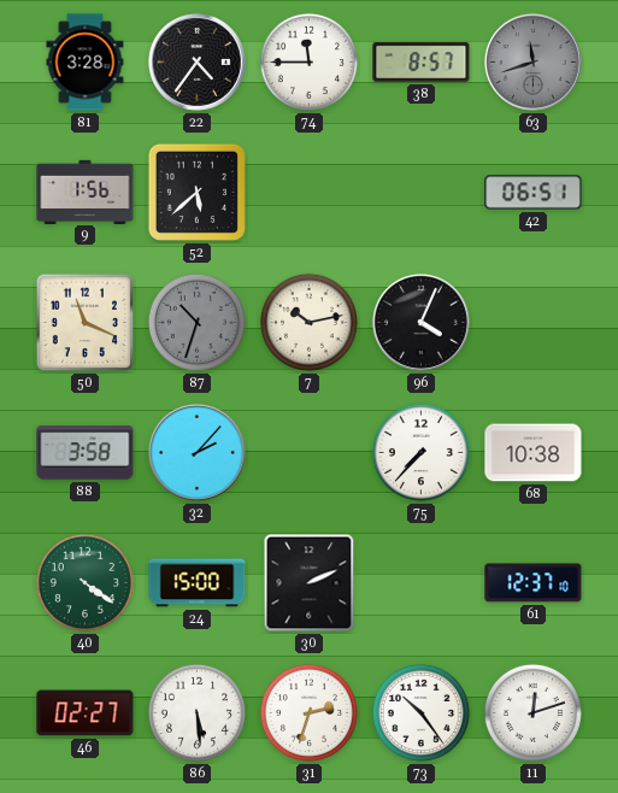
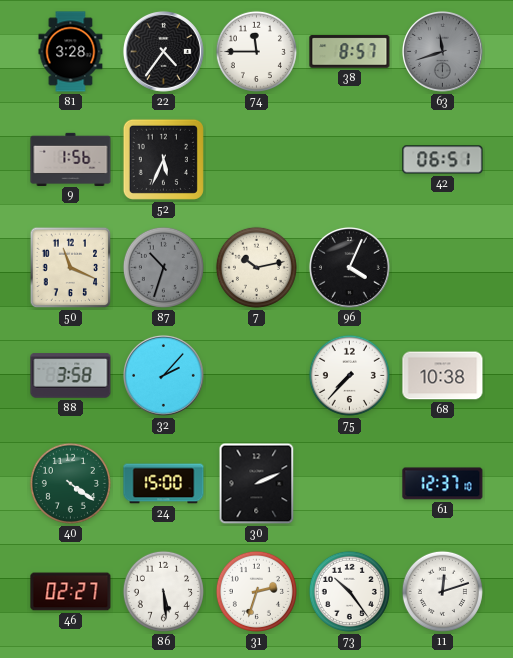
52: 5:38 -> 5:34 (163, 159)
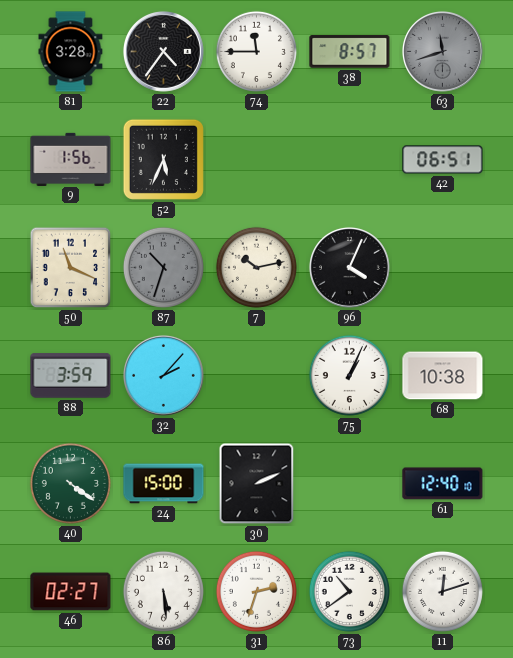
88: 3:58 -> 3:59 (71, 376)
75: 7:37 -> 1:04 (349, 375)
61: 12:37 -> 12:40 (443, 484)
73: 10:24 -> 10:39 (349, 591)
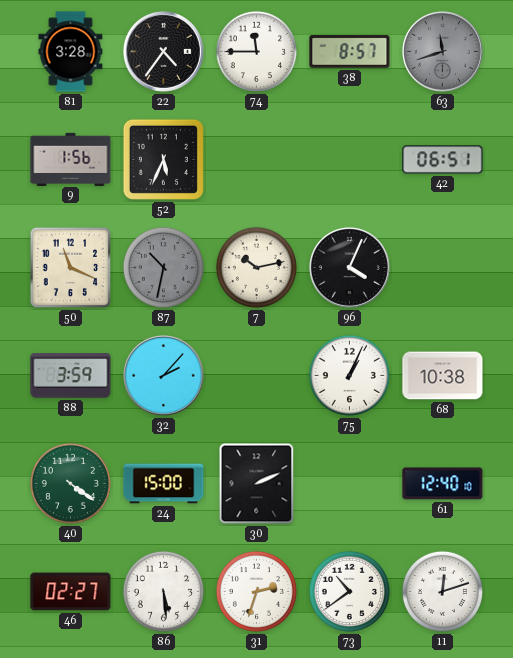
87: 10:33 -> 10:32 (163, 267)
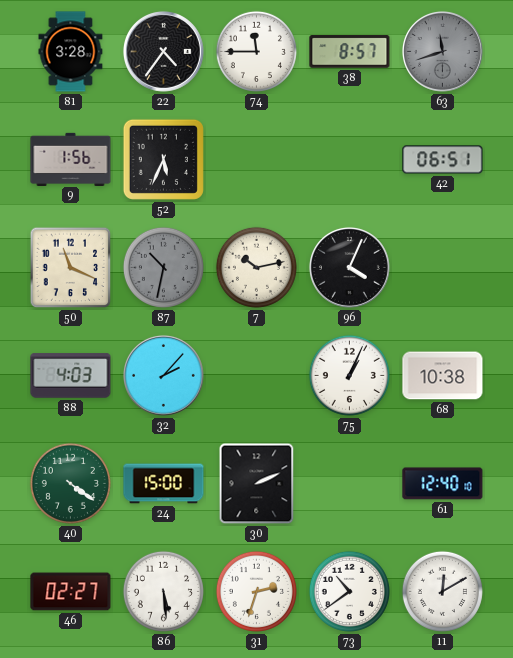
88: 3:59 -> 4:03 (71, 376)
11: 12:12 -> 12:10 (442, 591)
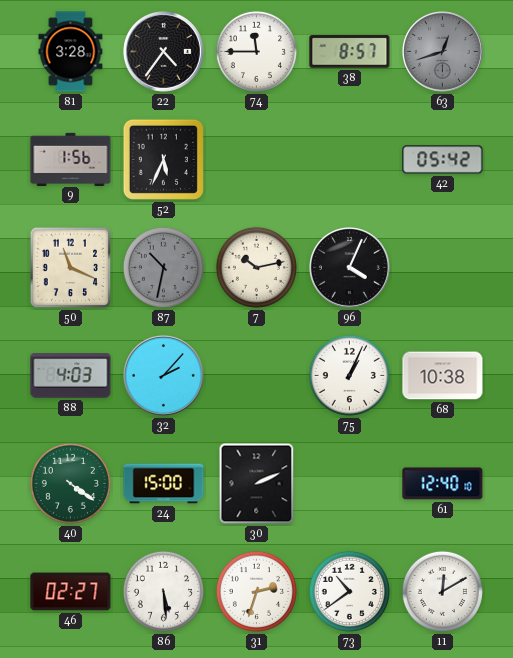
63: 11:42 -> 12:42 (442, 51)
42: 06:51 -> 05:42 (443, 160)
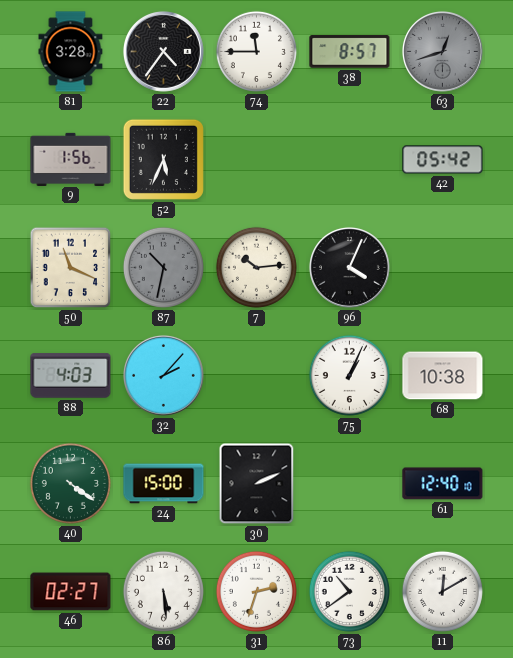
7: 10:13 -> 10:14 (256, 267)
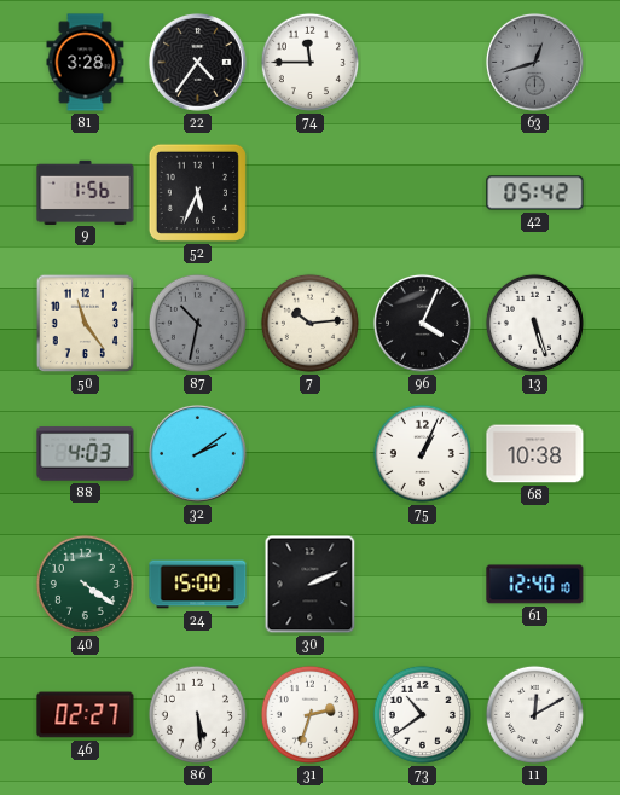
38: 8:57 -> none (350, 52)
50: 11:19 -> 11:24 (86, 324)
13: none -> 5:27 (534, 323)
32: 2:07 -> 2:09 (197, 453)
